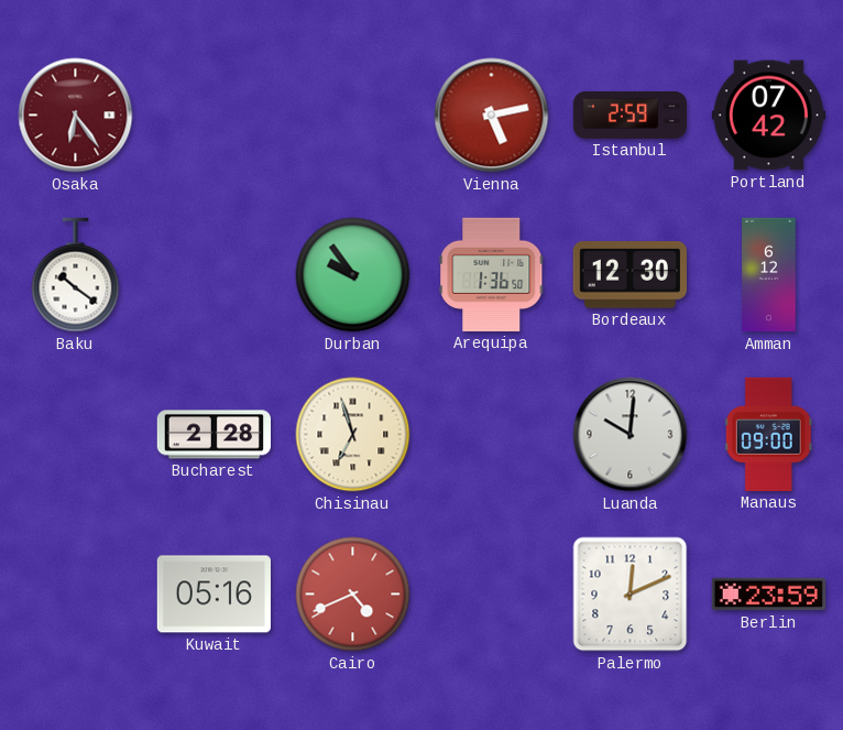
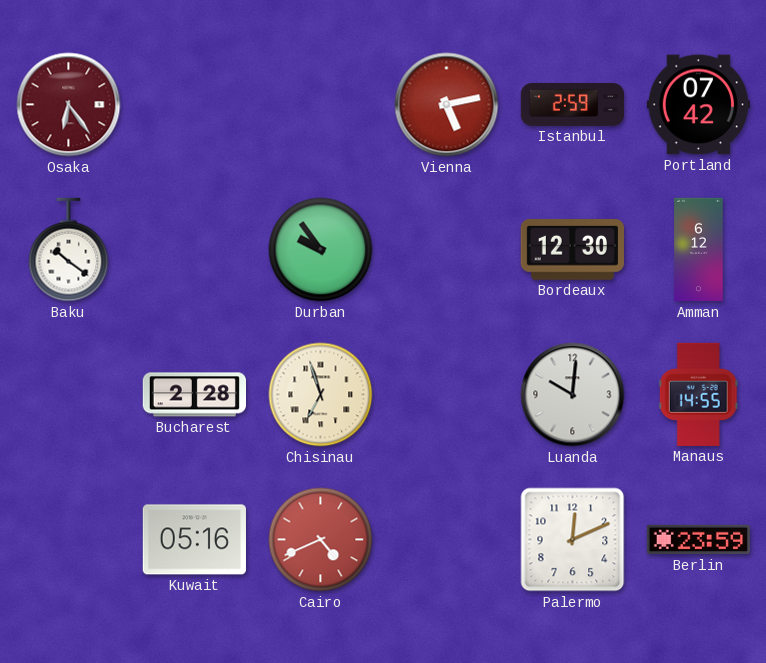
Arequipa: 1:36 -> none (492, 274)
Manaus: 09:00 -> 14:55 (698, 394)
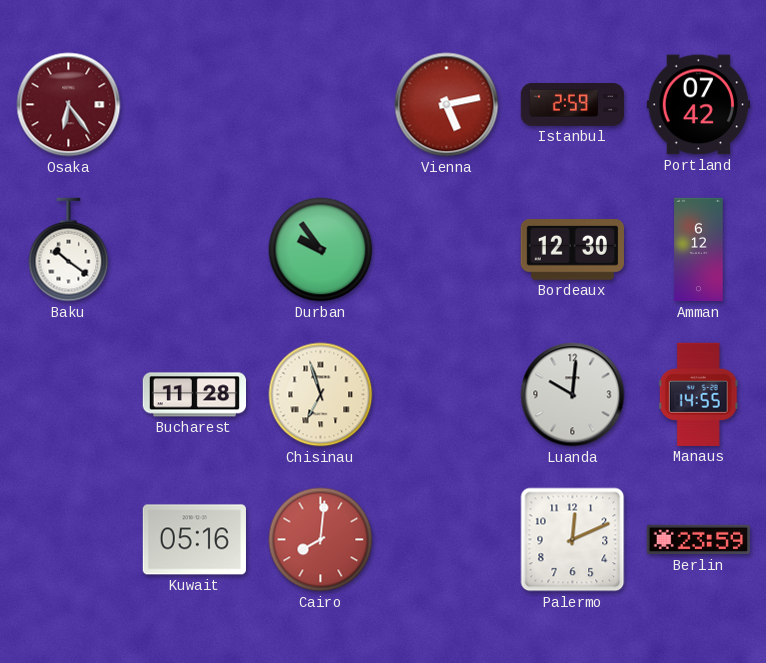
Bucharest: 2:28 -> 11:28 (194, 395)
Cairo: 4:41 -> 8:01 (321, 540)
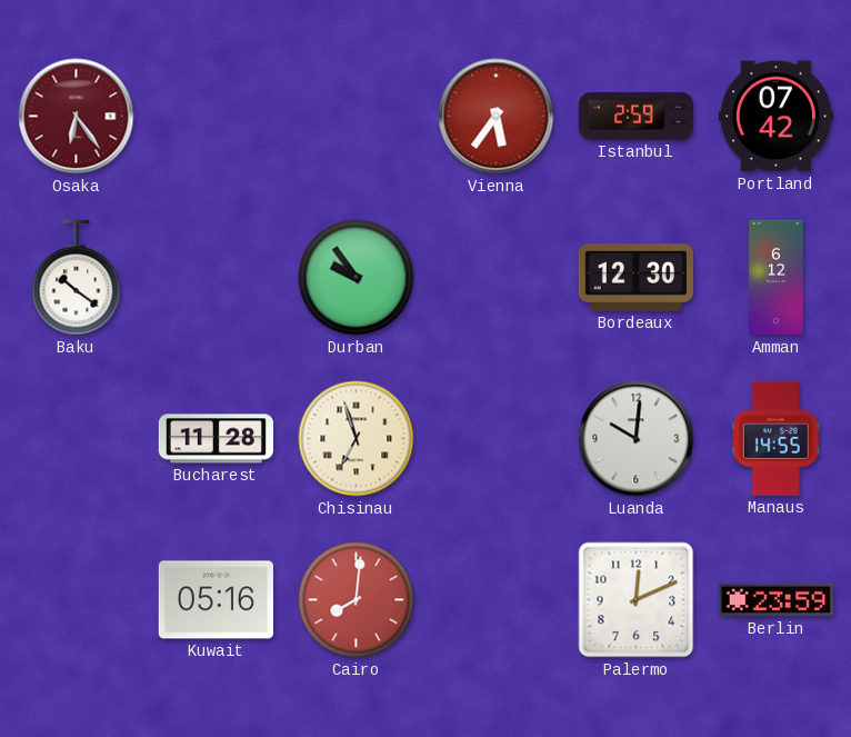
Vienna: 5:13 -> 5:36 (497, 117)
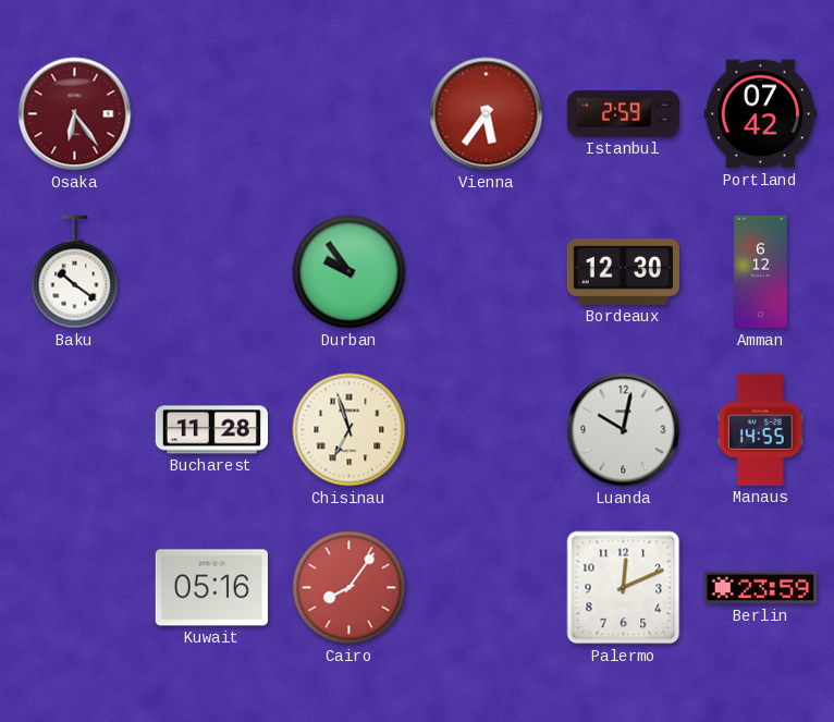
Luanda: 10:01 -> 10:02 (624, 430)
Cairo: 8:01 -> 8:06 (349, 588)
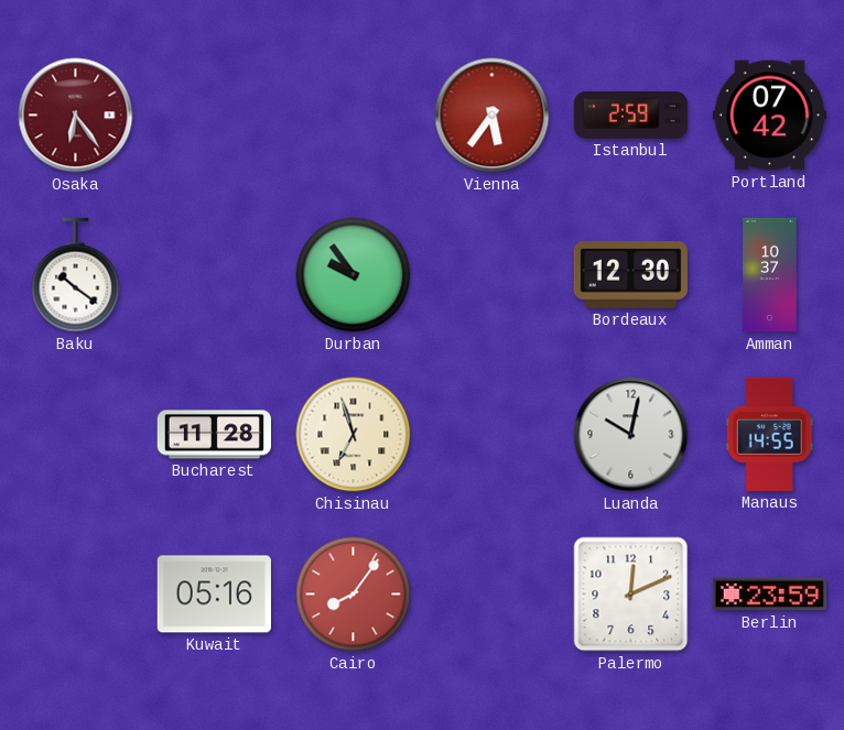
Amman: 6:12 -> 10:37 (770, 275)
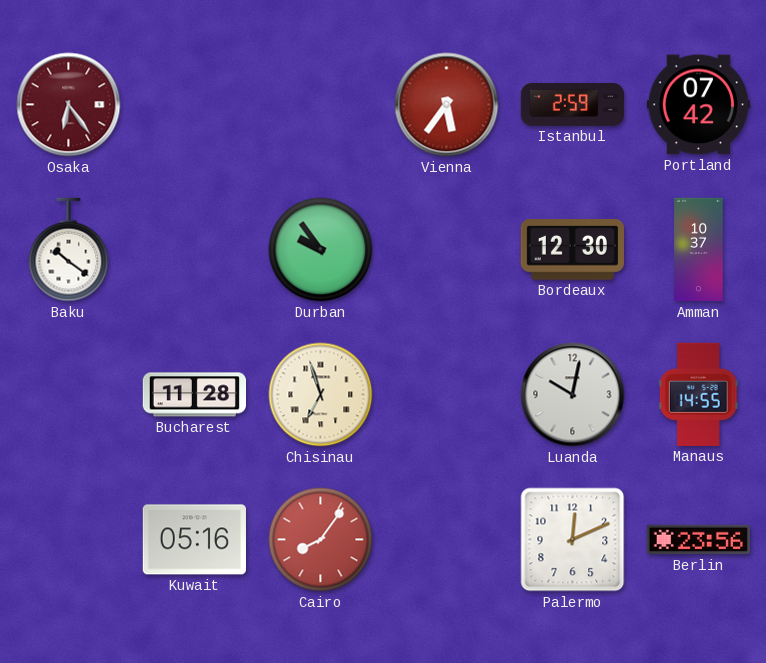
Berlin: 23:59 -> 23:56 (698, 540)
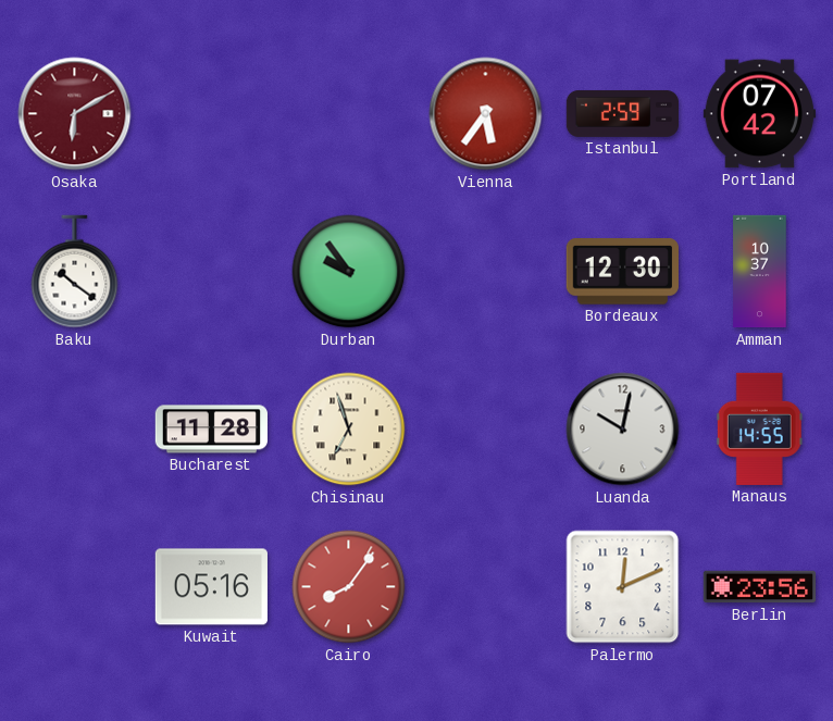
Osaka: 6:24 -> 6:10 (75, 114)
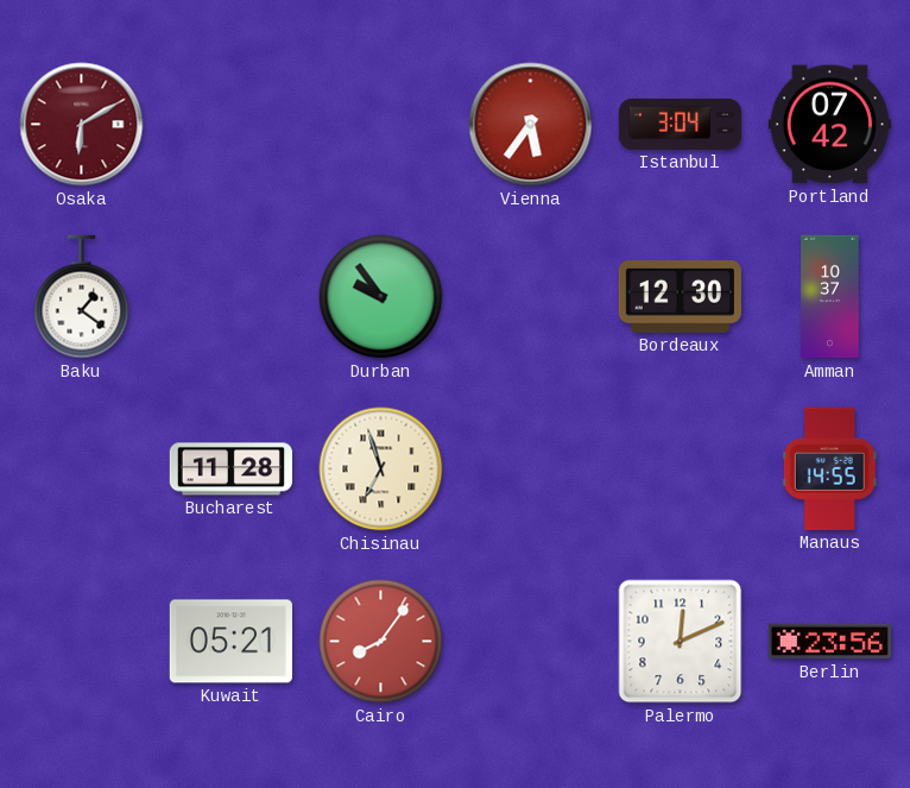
Istanbul: 2:59 -> 3:04 (681, 124)
Baku: 10:21 -> 1:21 (82, 297)
Luanda: 10:02 -> none (623, 430)
Kuwait: 05:16 -> 05:21 (230, 642)
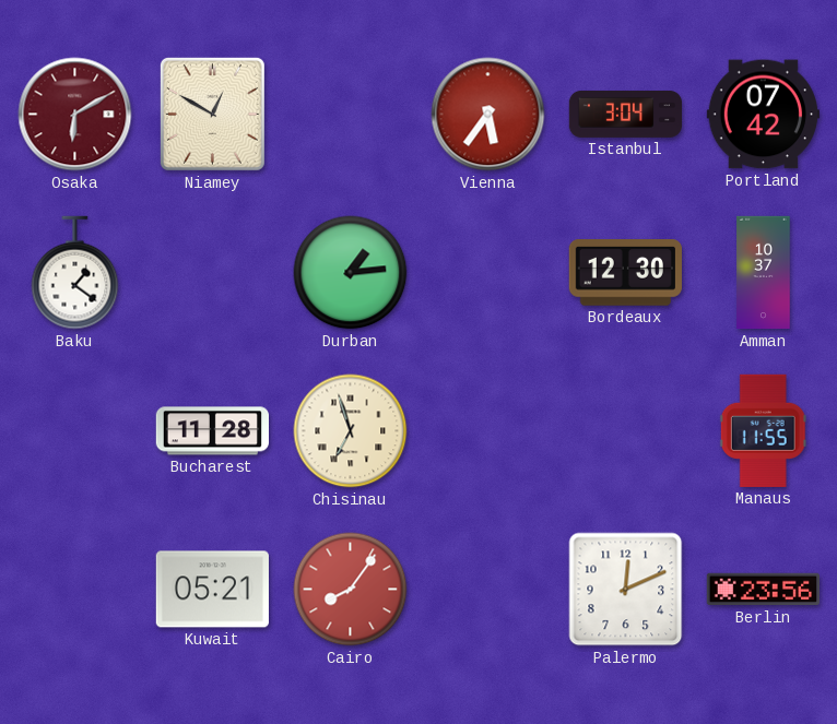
Niamey: none -> 12:50 (212, 114)
Durban: 9:54 -> 1:14 (351, 273)
Manaus: 14:55 -> 11:55 (763, 430)
